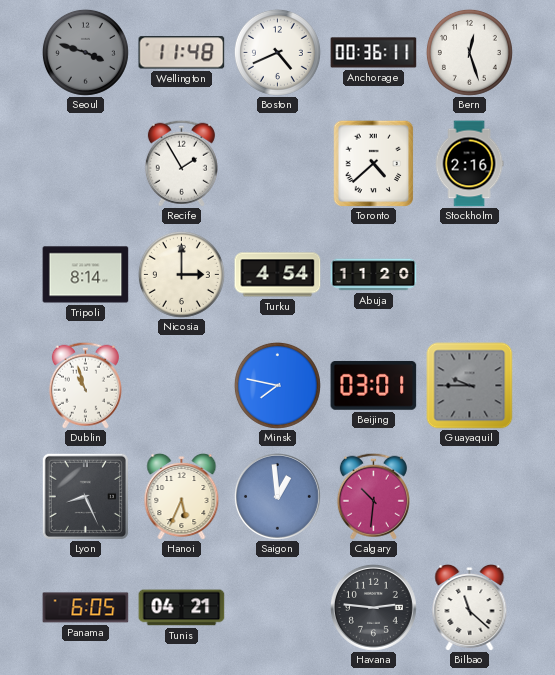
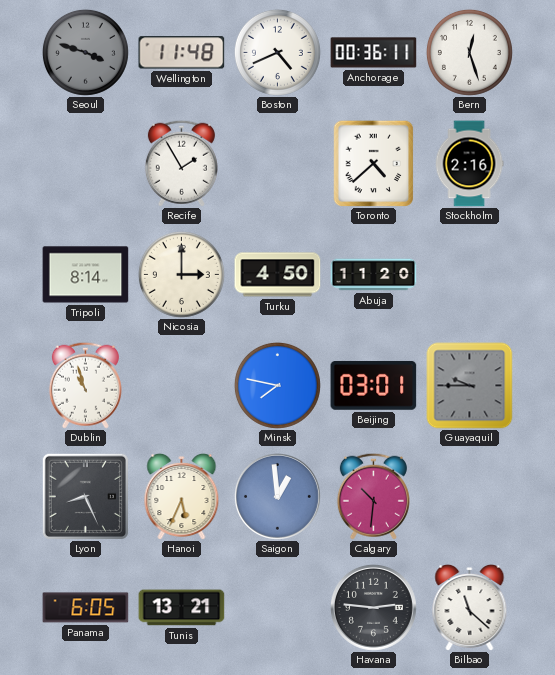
Turku: 4:54 -> 4:50 (278, 275)
Tunis: 04:21 -> 13:21 (182, 608)
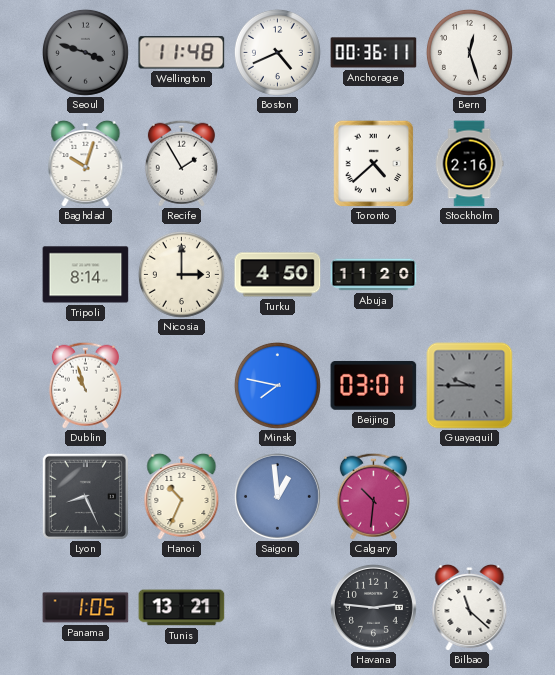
Baghdad: none -> 10:03 (86, 163)
Hanoi: 5:34 -> 10:34 (182, 496)
Panama: 6:05 -> 1:05 (86, 608)
